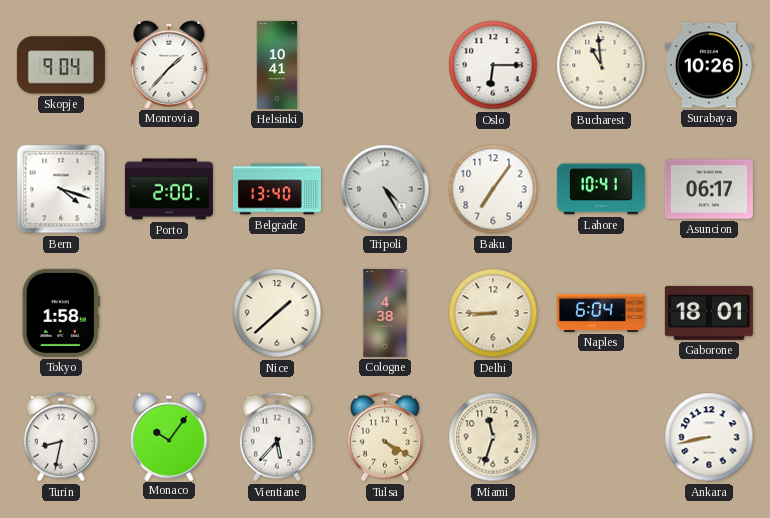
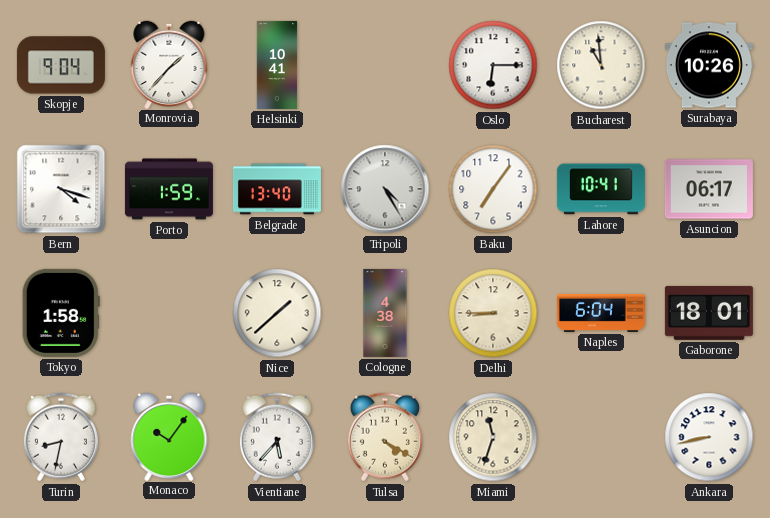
Porto: 2:00 -> 1:59 (169, 189)
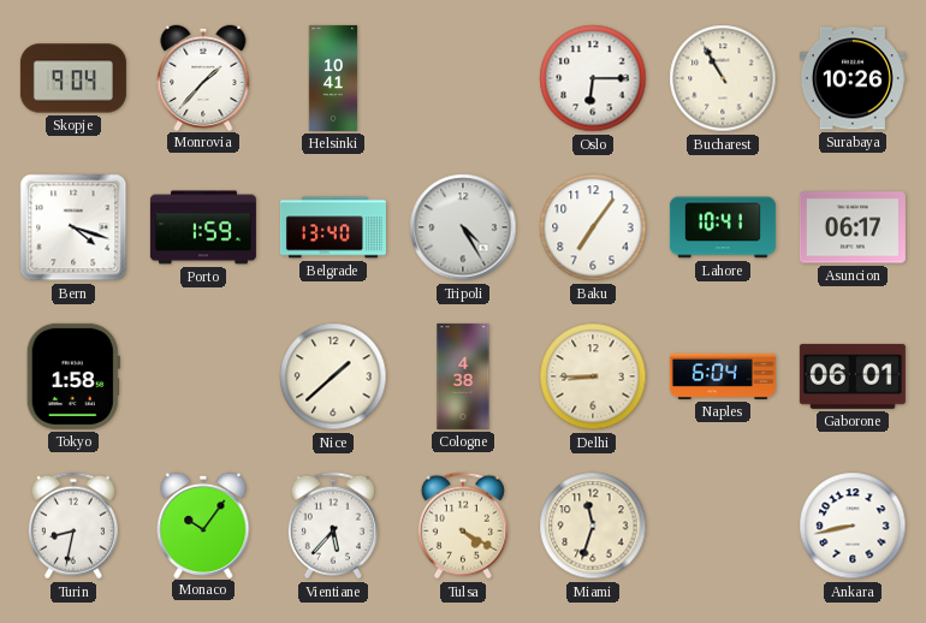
Bucharest: 10:59 -> 10:55 (723, 78)
Gaborone: 18:01 -> 06:01 (853, 376)
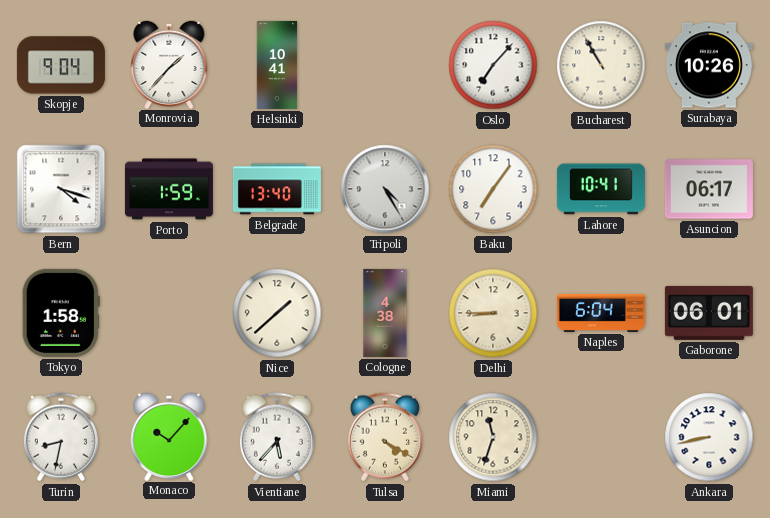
Oslo: 6:15 -> 7:07 (493, 65)
Monaco: 10:06 -> 10:07 (169, 436)
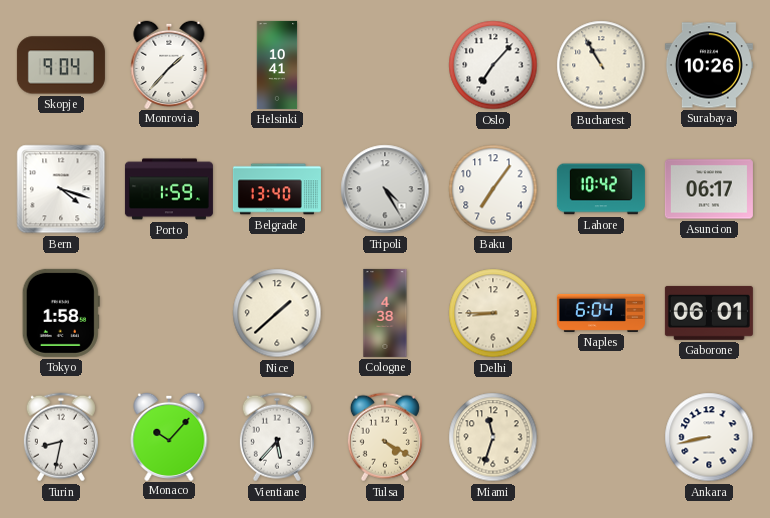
Lahore: 10:41 -> 10:42 (601, 189)
